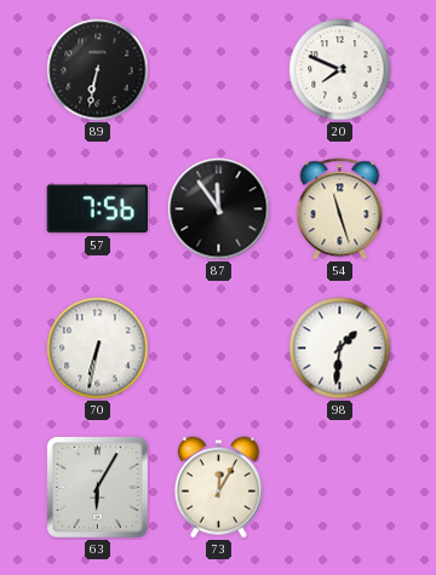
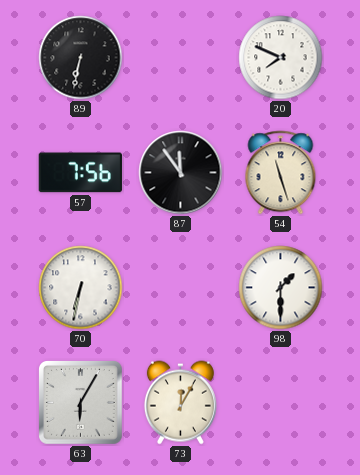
98: 1:31 -> 1:30 (281, 288)
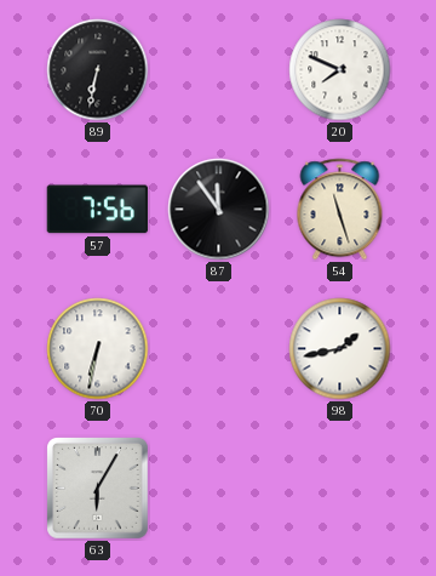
98: 1:30 -> 1:43 (340, 349)
73: 12:05 -> none (180, 403)
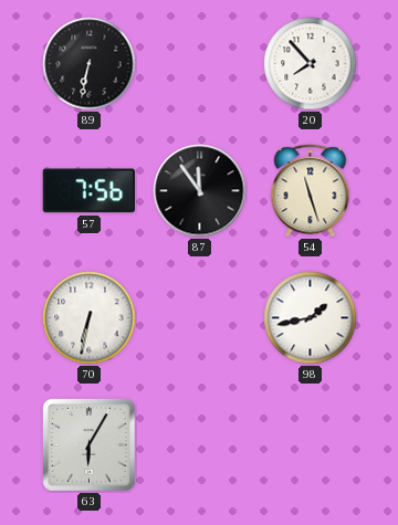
20: 7:49 -> 7:53 (311, 64)
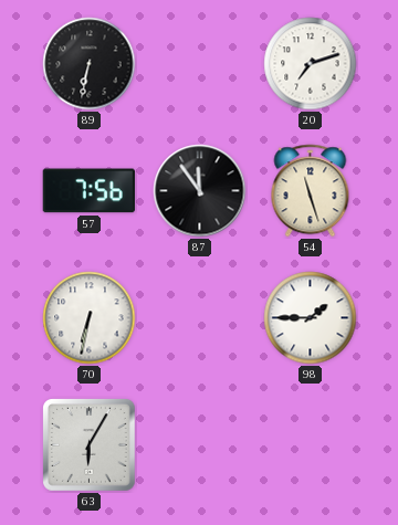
20: 7:53 -> 7:12 (311, 64)
98: 1:43 -> 1:45 (311, 318)
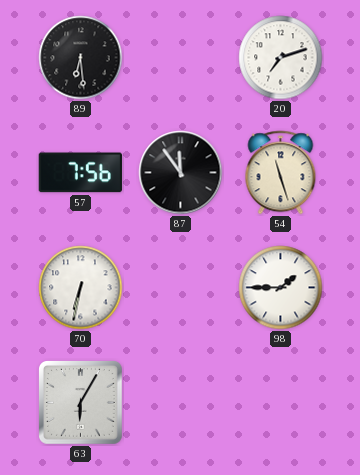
89: 6:32 -> 6:29 (81, 58)
